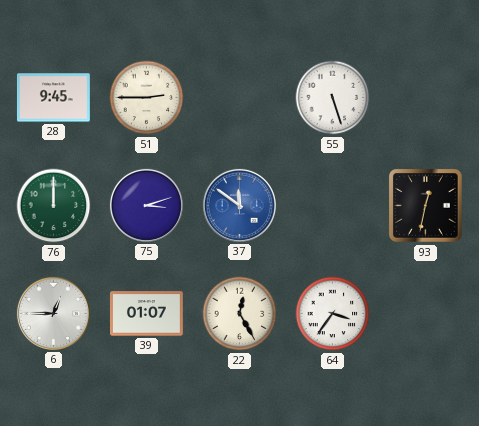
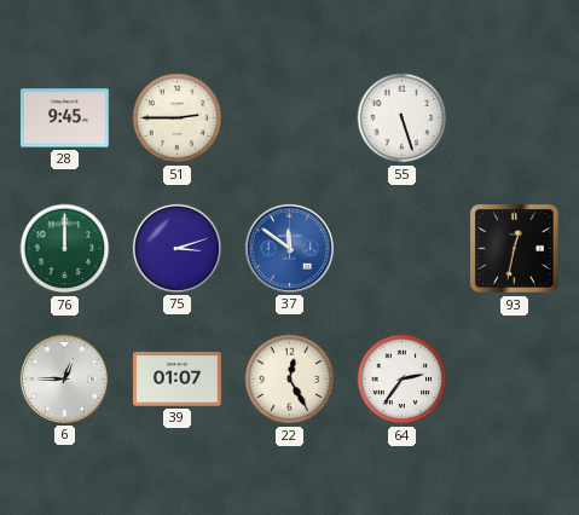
64: 3:36 -> 2:36 (403, 380)
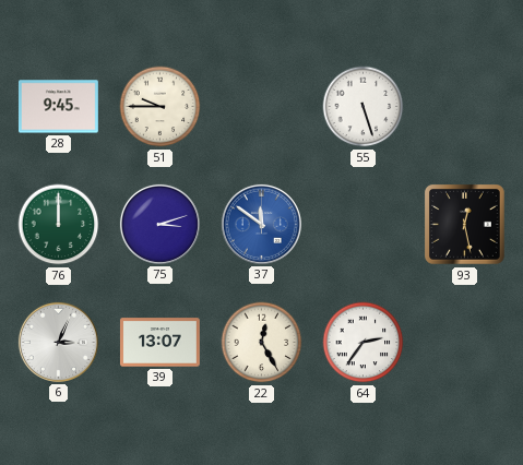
51: 2:45 -> 9:45 (161, 107)
93: 12:32 -> 12:28 (465, 225)
6: 12:45 -> 3:04 (58, 342)
39: 01:07 -> 13:07 (159, 343)
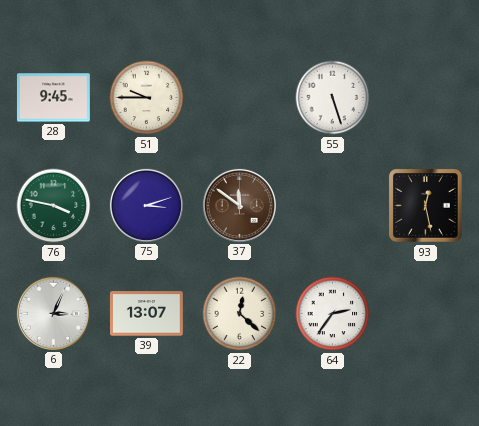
76: 12:00 -> 3:47 (54, 206)
37 dial: blue -> brown (239, 205)
22: 12:25 -> 12:22 (240, 314)
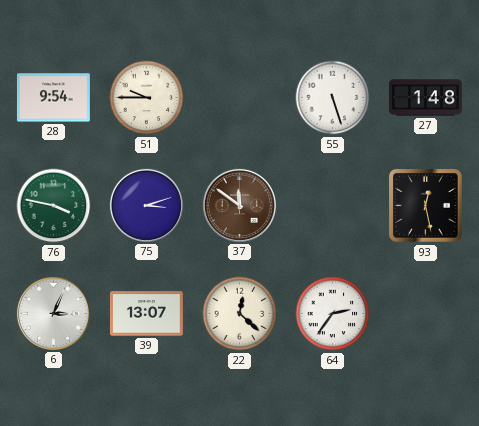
28: 9:45 -> 9:54 (53, 98)
27: none -> 1:48 (426, 98)
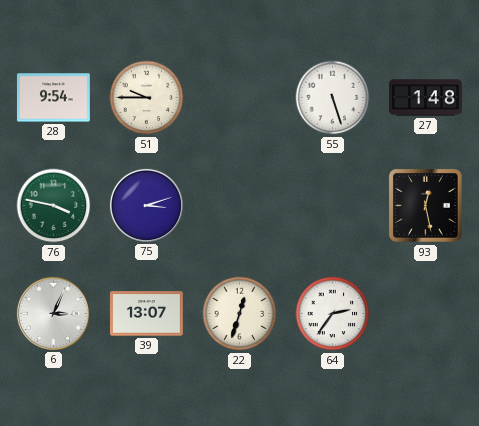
37: 11:51 -> none (239, 205)
22: 12:22 -> 12:33 (240, 314)
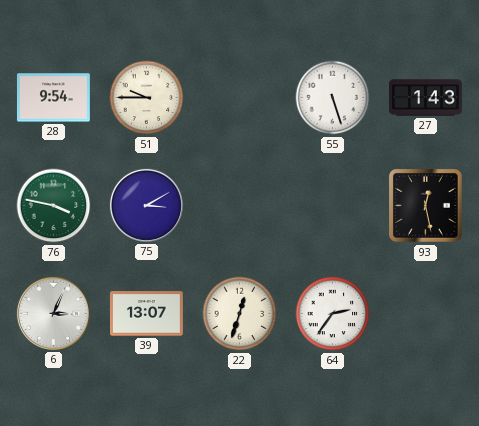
27: 1:48 -> 1:43 (426, 98)
75: 3:12 -> 3:10 (146, 205)
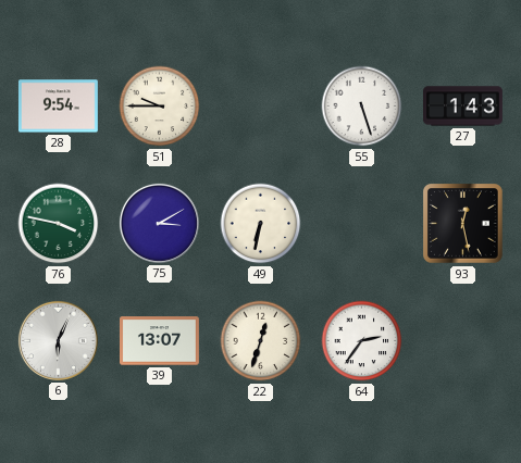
49: none -> 6:32 (261, 224)
6: 3:04 -> 6:04 (58, 340)
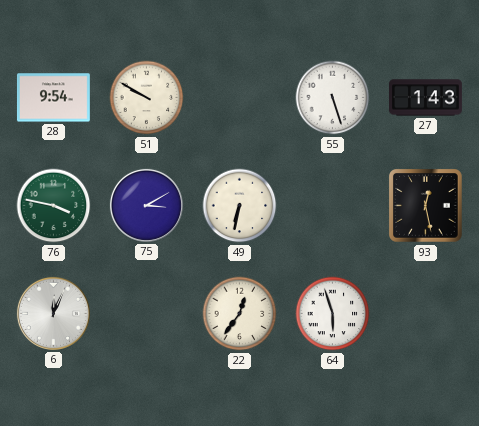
51: 9:45 -> 9:50 (147, 98)
6: 6:04 -> 12:04 (53, 313)
39: 13:07 -> none (159, 341)
22: 12:33 -> 12:36 (240, 314)
64: 2:36 -> 5:57 (333, 314)
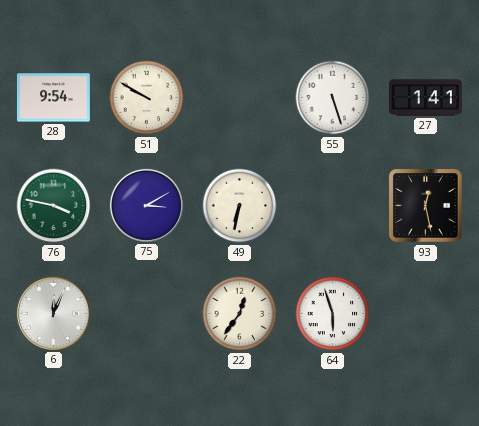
27: 1:43 -> 1:41 (426, 98)
